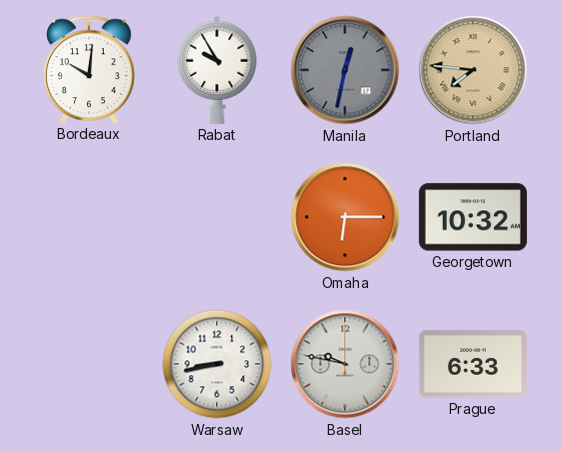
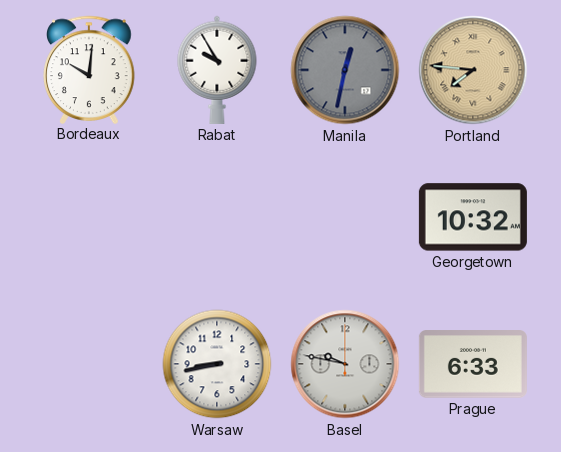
Omaha: 6:15 -> none (345, 217)
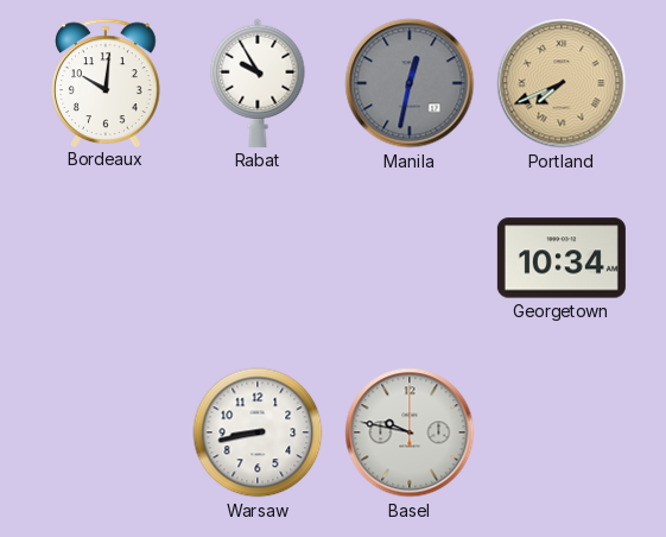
Portland: 7:46 -> 7:41 (562, 83)
Georgetown: 10:32 -> 10:34 (562, 258)
Prague: 6:33 -> none (473, 364)
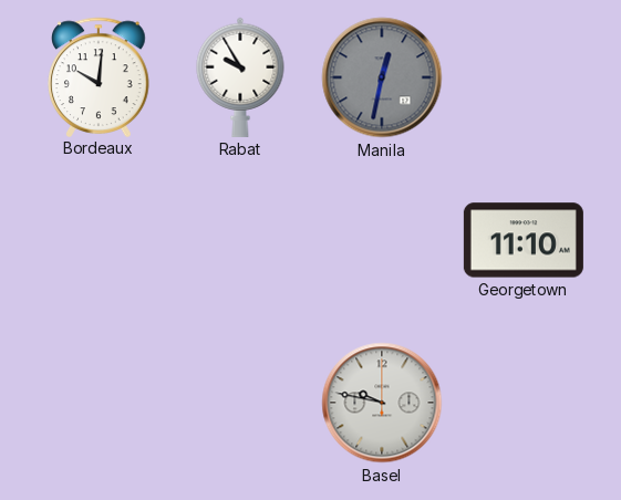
Portland: 7:41 -> none (562, 83)
Georgetown: 10:34 -> 11:10 (524, 240)
Warsaw: 8:43 -> none (258, 432)
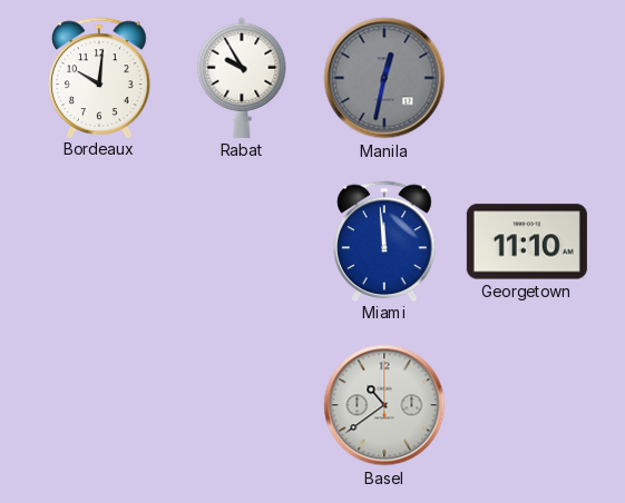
Miami: none -> 11:59 (384, 240)
Basel: 9:47 -> 10:39 (384, 405)
